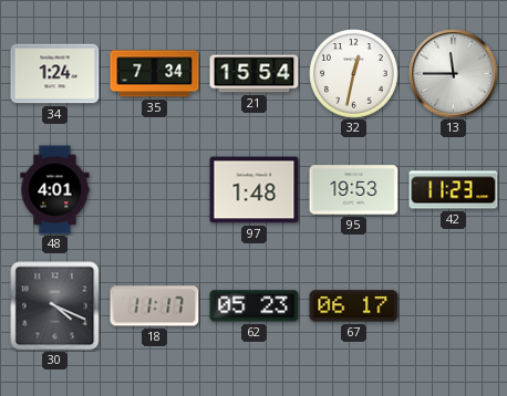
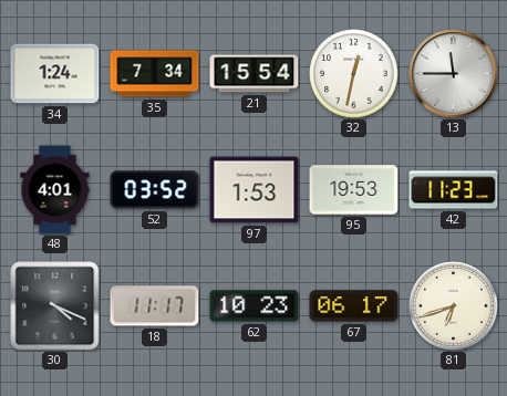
52: none -> 03:52 (155, 190)
97: 1:48 -> 1:53 (255, 190)
62: 05:23 -> 10:23 (255, 306)
81: none -> 6:42 (454, 306)
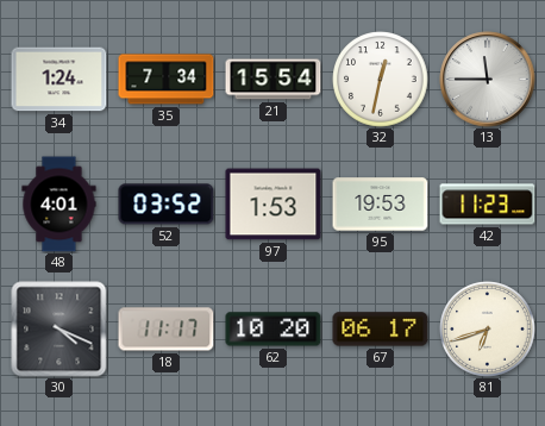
62: 10:23 -> 10:20 (274, 330)
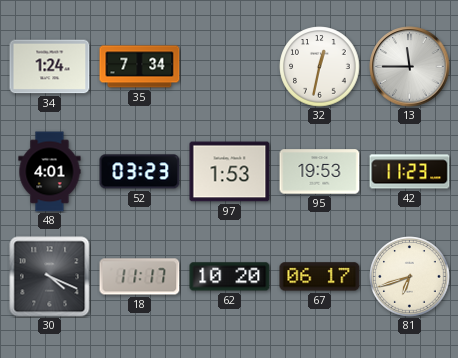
21: 15:54 -> none (274, 80)
52: 03:52 -> 03:23 (140, 172)
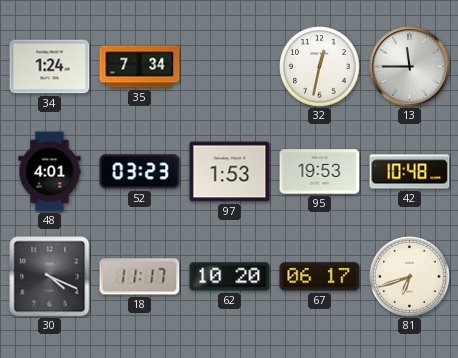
42: 11:23 -> 10:48 (410, 172)
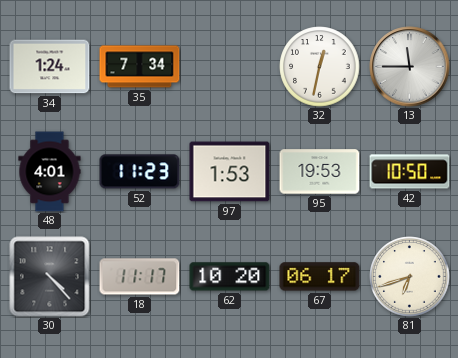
52: 03:23 -> 11:23 (140, 172)
42: 10:48 -> 10:50 (410, 172)
30: 4:19 -> 4:23 (50, 277)
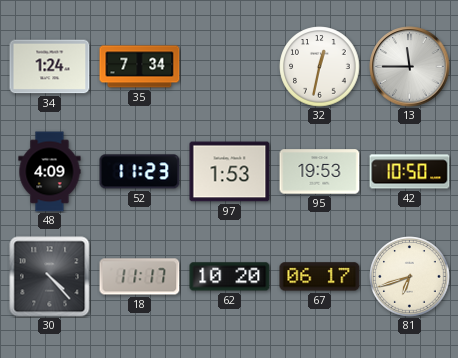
48: 4:01 -> 4:09 (50, 172)
